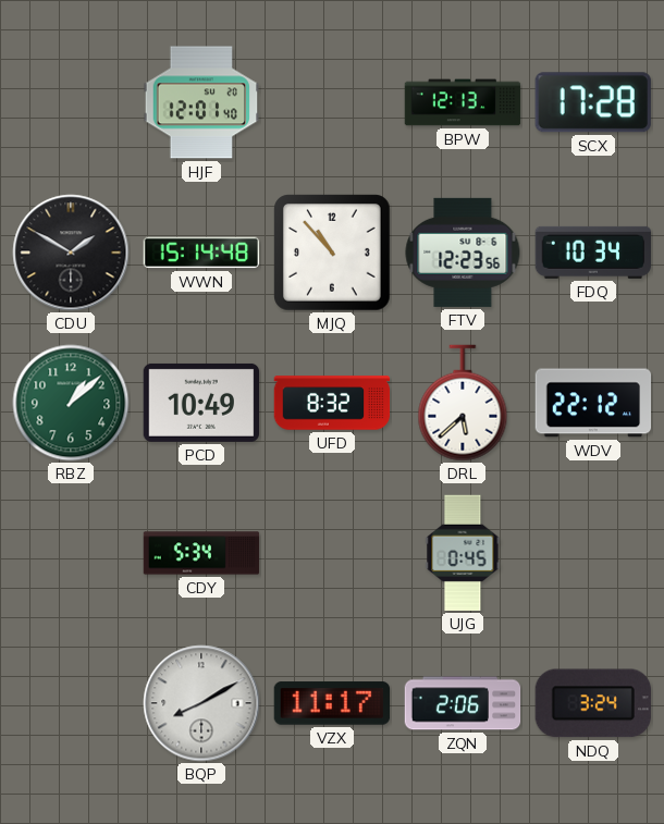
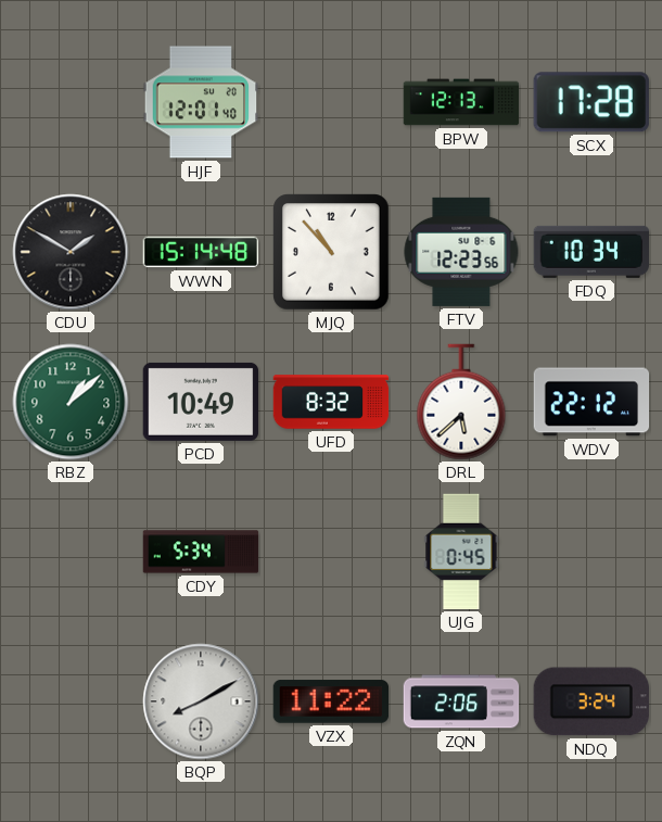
VZX: 11:17 -> 11:22 (331, 701)
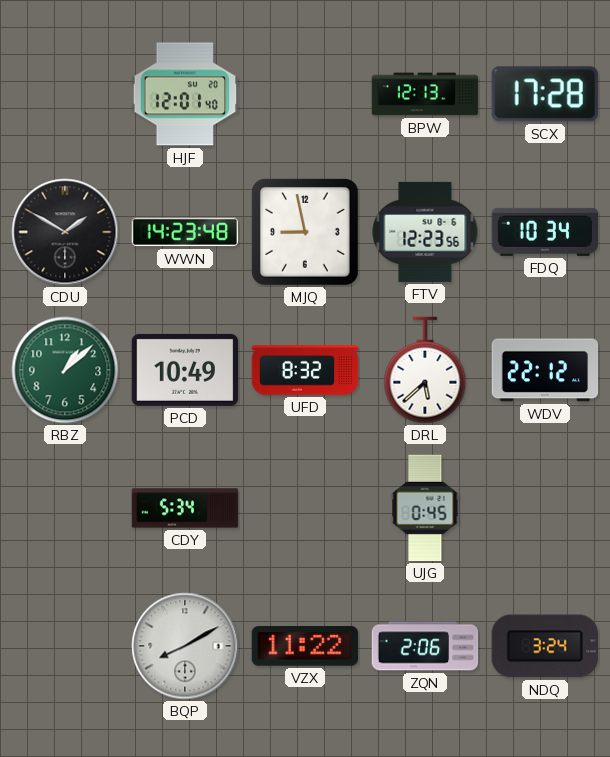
WWN: 15:14 -> 14:23 (185, 232)
MJQ: 10:53 -> 8:58 (305, 232)
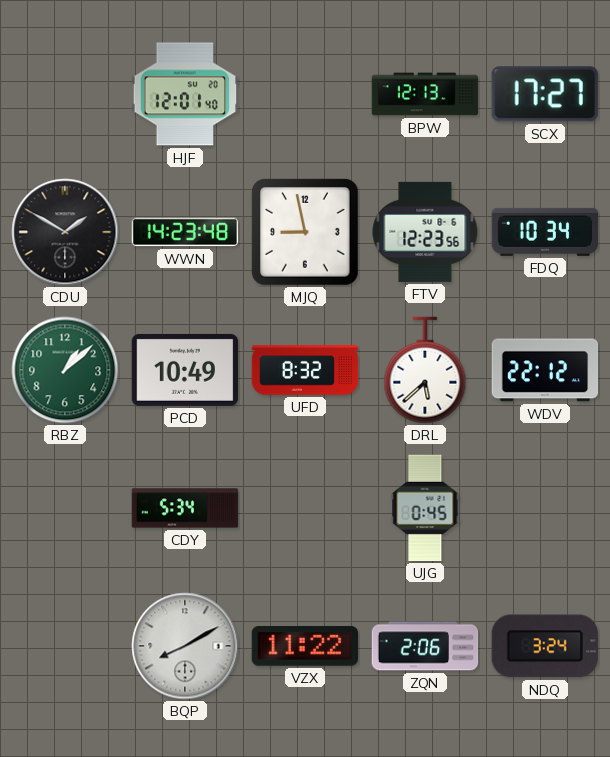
SCX: 17:28 -> 17:27 (545, 94)
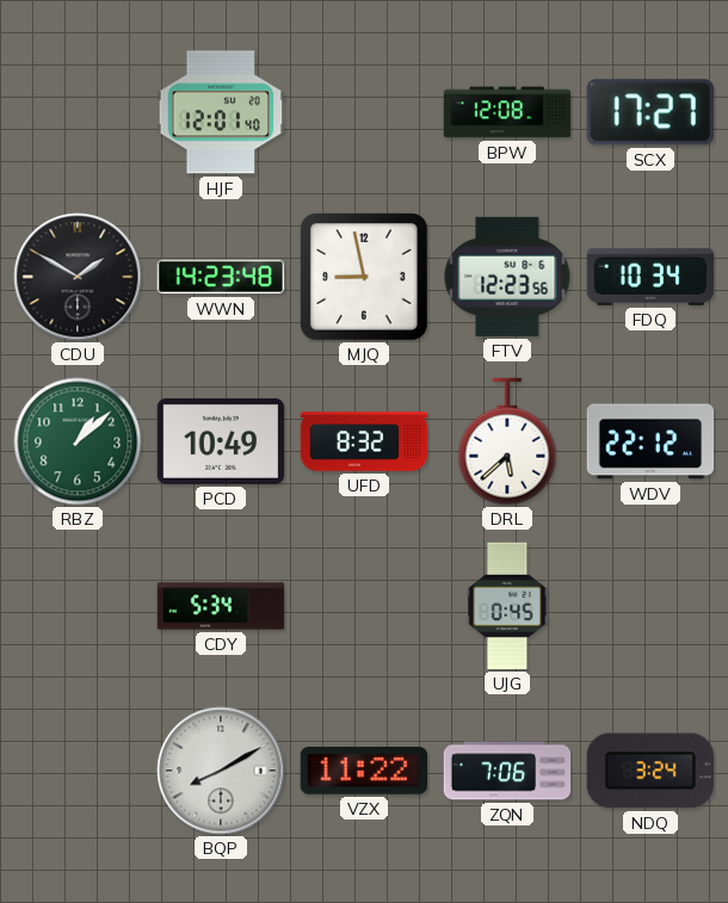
BPW: 12:13 -> 12:08 (507, 112)
ZQN: 2:06 -> 7:06 (507, 771)
